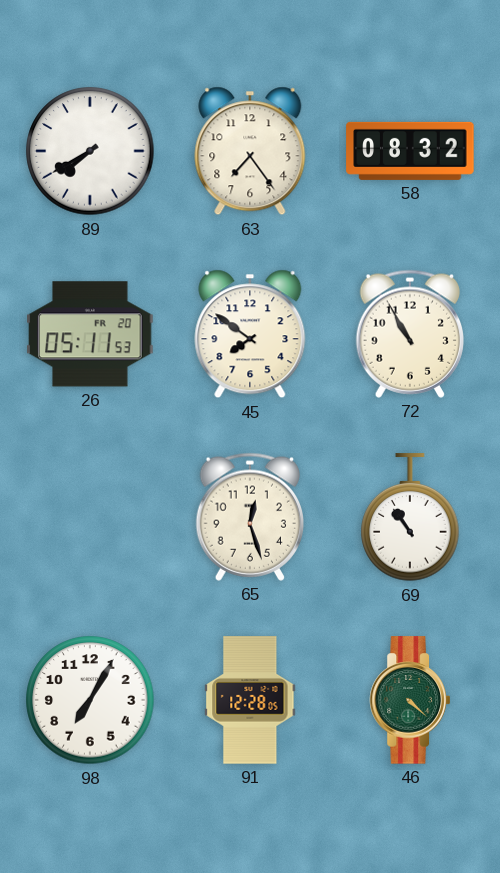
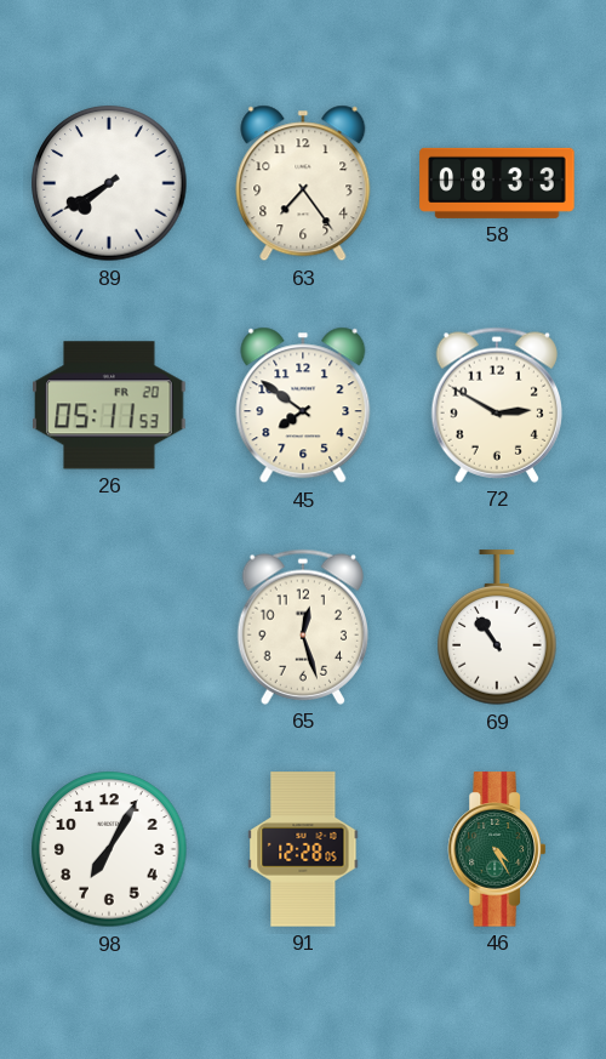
58: 08:32 -> 08:33 (497, 183)
72: 10:55 -> 2:50 (496, 405)
46: 4:22 -> 4:25 (496, 849)
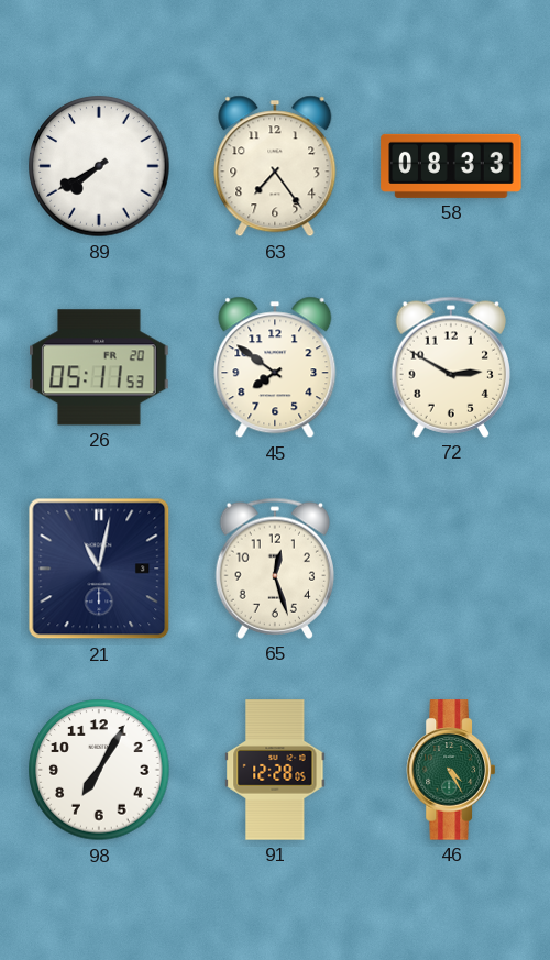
21: none -> 11:02 (99, 569)
69: 10:54 -> none (497, 628)
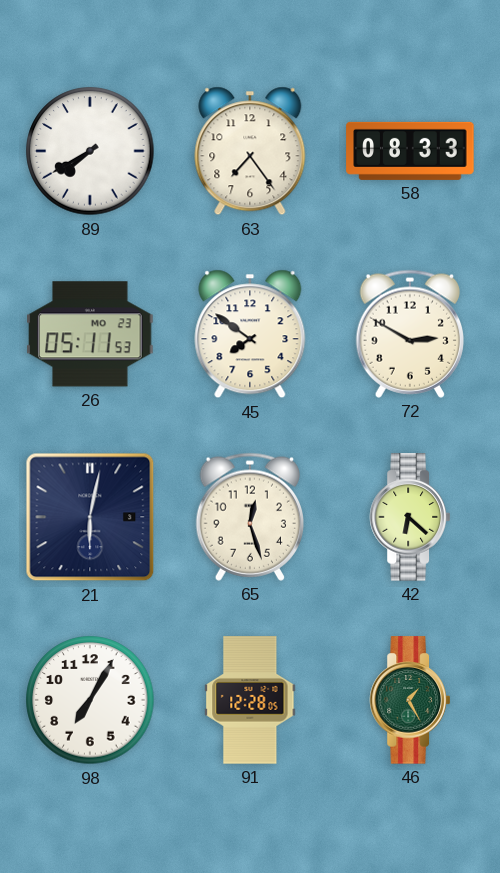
26 date: FR 20 -> MO 23 (90, 334)
21: 11:02 -> 6:02 (90, 517)
42: none -> 6:22 (409, 517)
46: 4:25 -> 1:25 (409, 700)
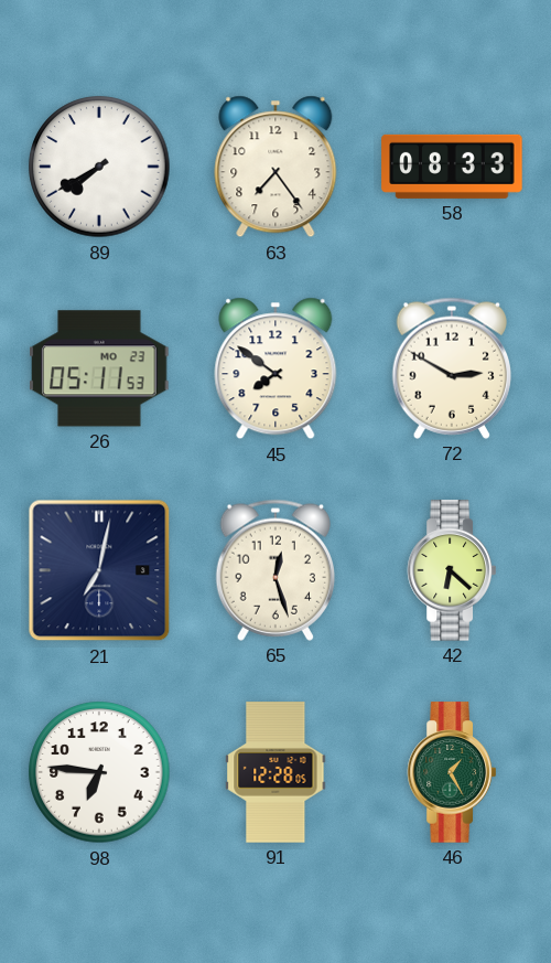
21: 6:02 -> 7:02 (99, 570)
98: 7:05 -> 6:46 (99, 772)
